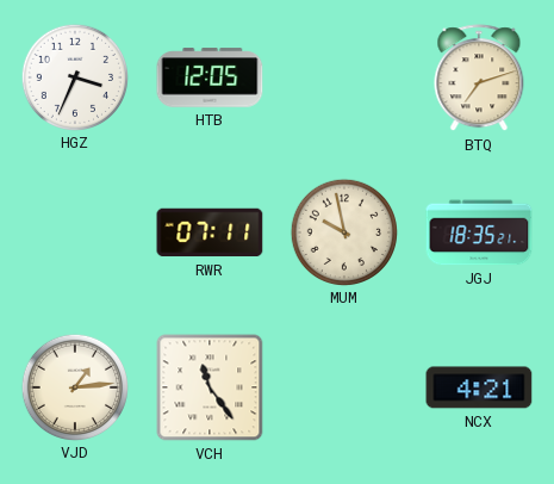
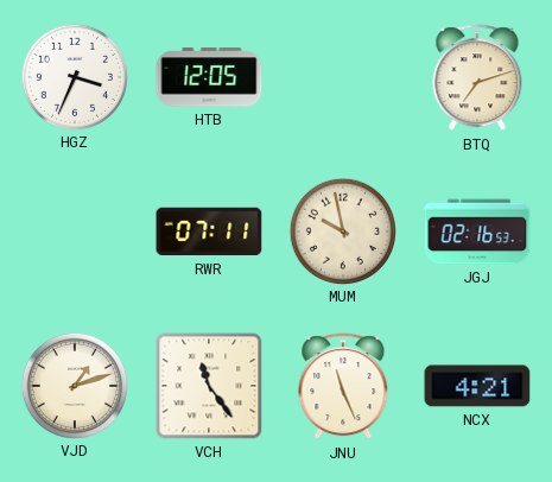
JGJ: 18:35 -> 02:16 (477, 232)
VJD: 1:14 -> 1:12 (74, 385)
JNU: none -> 11:26 (343, 387)
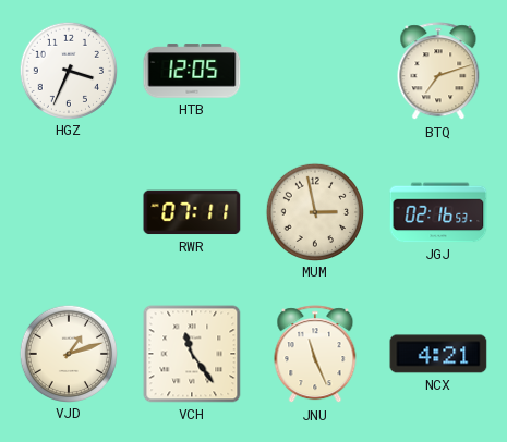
MUM: 9:58 -> 2:58 (314, 211)
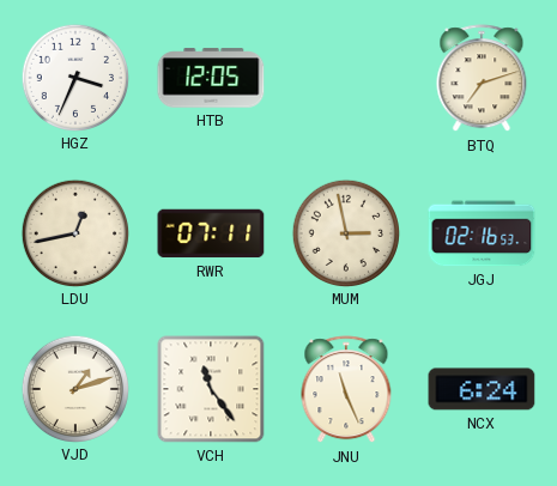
LDU: none -> 12:43 (74, 232)
NCX: 4:21 -> 6:24 (482, 389)
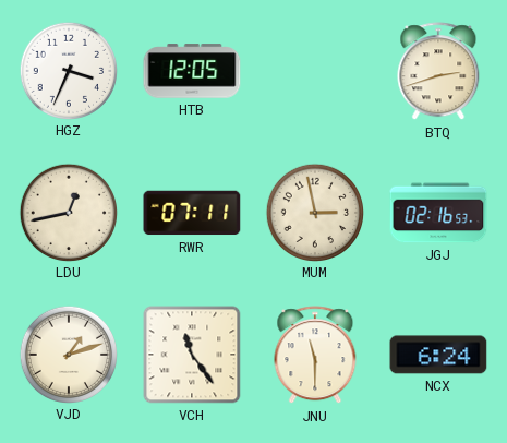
BTQ: 7:12 -> 2:42 (438, 72)
JNU: 11:26 -> 11:30 (315, 356)
